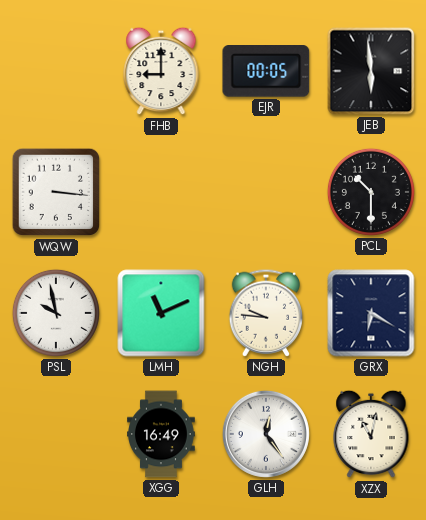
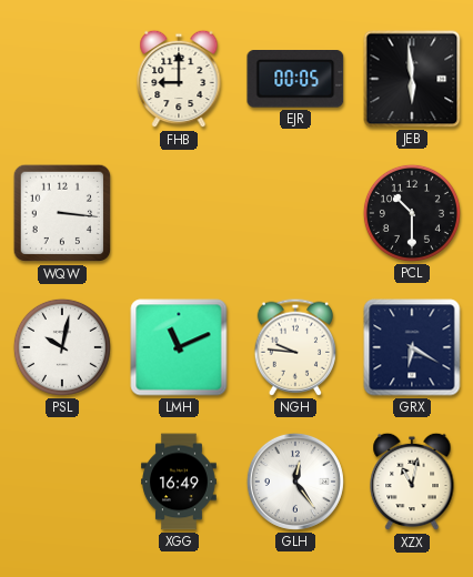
PSL: 9:58 -> 10:02 (62, 347)
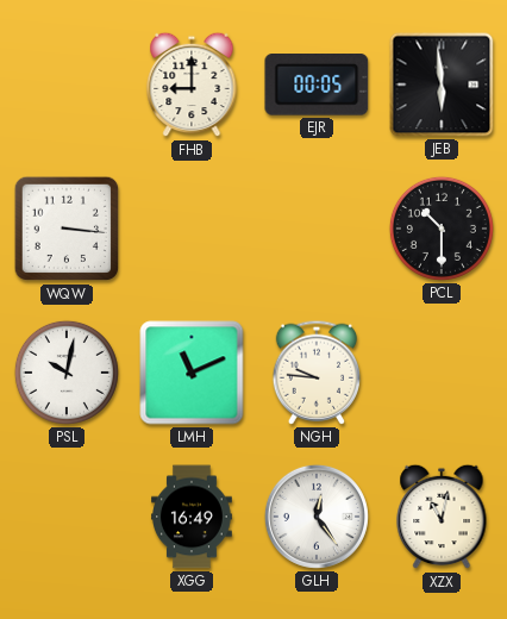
GRX: 6:20 -> none (412, 347)
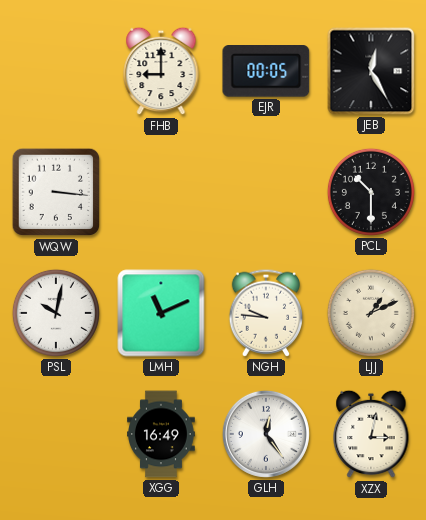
JEB: 5:59 -> 12:25 (371, 71)
LJJ: none -> 1:11 (371, 313)
XZX: 11:02 -> 3:02 (371, 434)
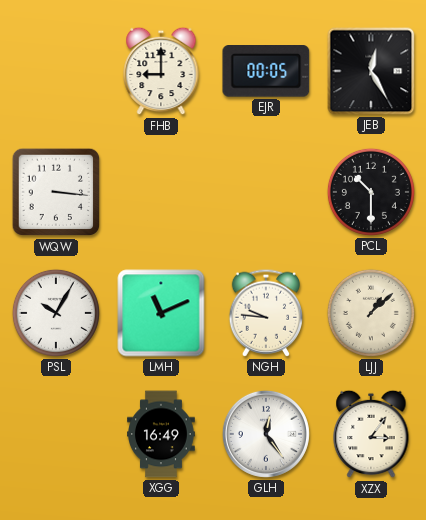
PSL: 10:02 -> 10:05 (56, 313)
LJJ: 1:11 -> 1:08 (371, 313)
XZX: 3:02 -> 3:06 (371, 434)
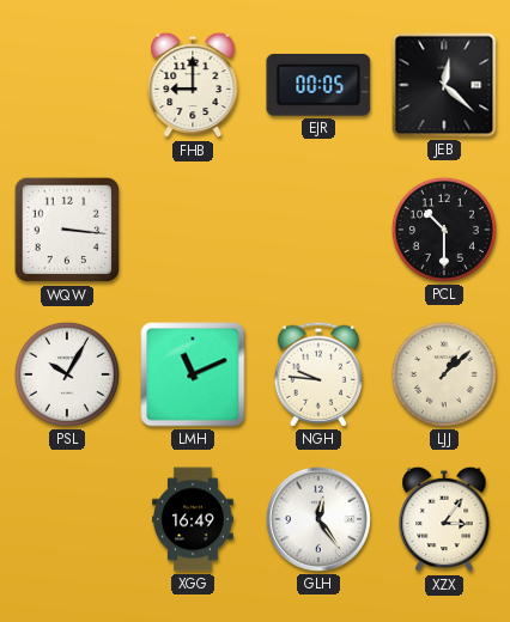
JEB: 12:25 -> 12:22 (444, 85)
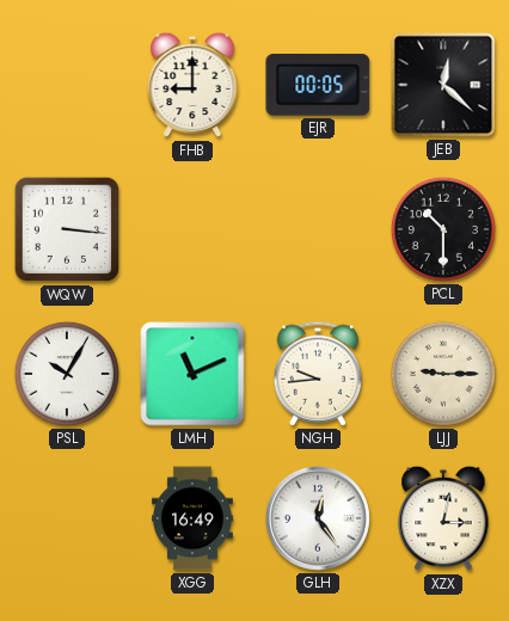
NGH: 9:46 -> 9:44 (318, 374)
LJJ: 1:08 -> 9:15 (443, 374)
XZX: 3:06 -> 3:02 (443, 518)
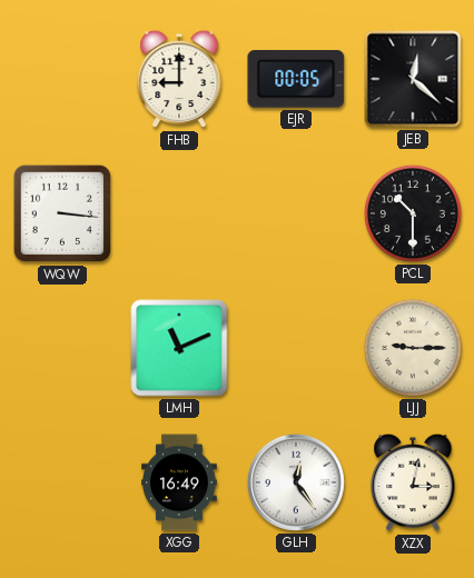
PSL: 10:05 -> none (67, 374)
NGH: 9:44 -> none (318, 374)
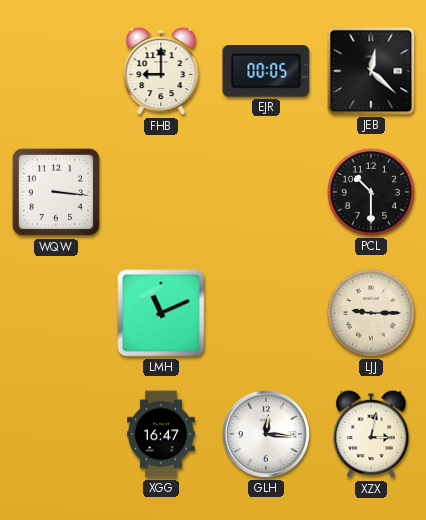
XGG: 16:49 -> 16:47 (162, 434)
GLH: 12:24 -> 12:16 (266, 434)
